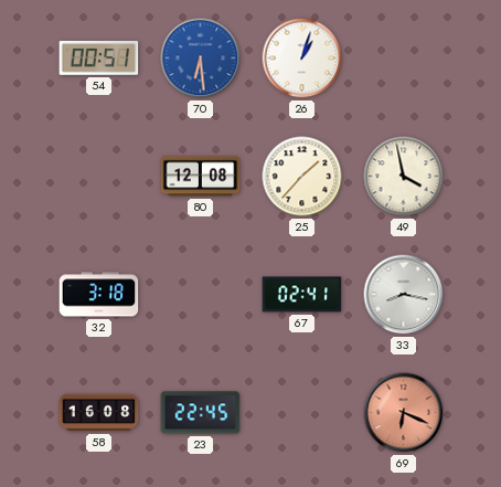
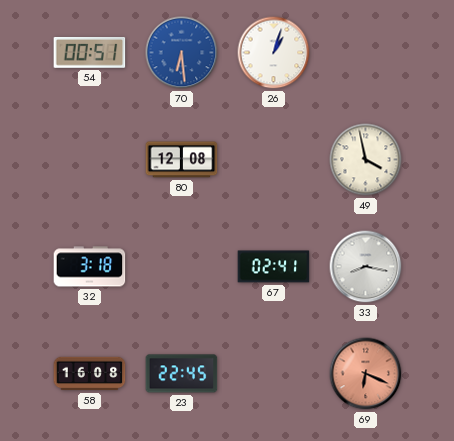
25: 1:37 -> none (302, 177)
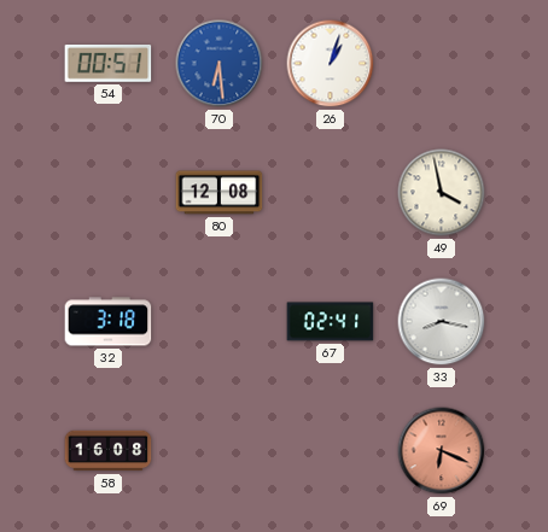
23: 22:45 -> none (182, 374)
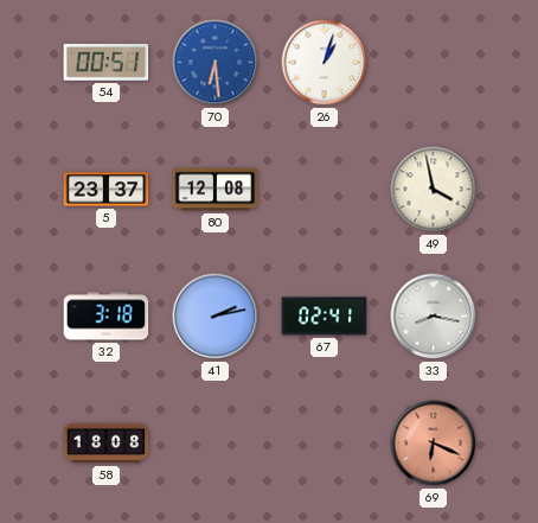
5: none -> 23:37 (107, 190)
41: none -> 2:13 (216, 317)
58: 16:08 -> 18:08 (107, 444)
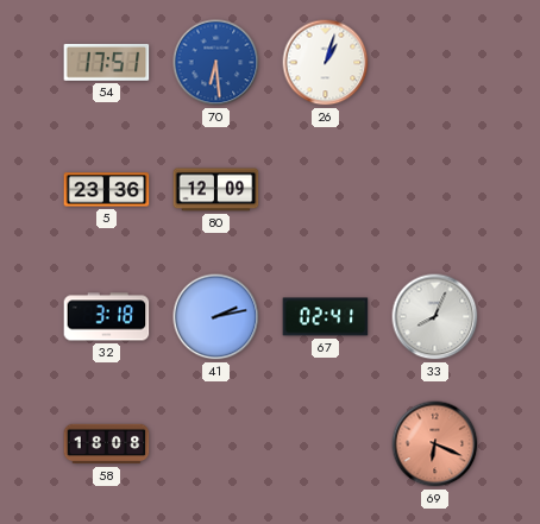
54: 00:51 -> 17:51 (107, 63)
5: 23:37 -> 23:36 (107, 190)
80: 12:08 -> 12:09 (216, 190)
49: 3:58 -> none (434, 190)
33: 8:17 -> 8:04 (435, 317)
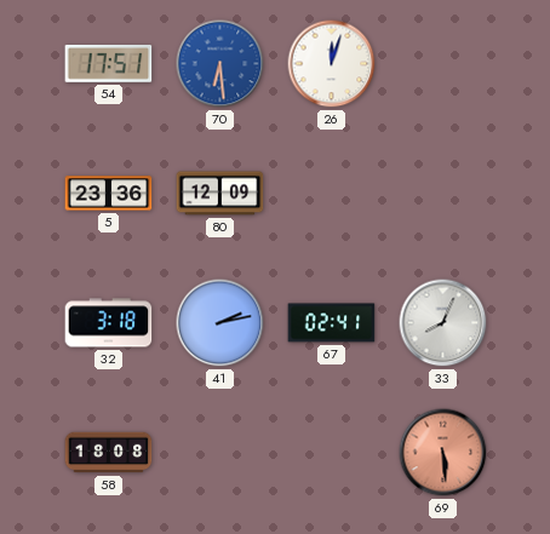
26: 1:03 -> 12:03 (332, 64)
69: 6:19 -> 5:29 (443, 453)
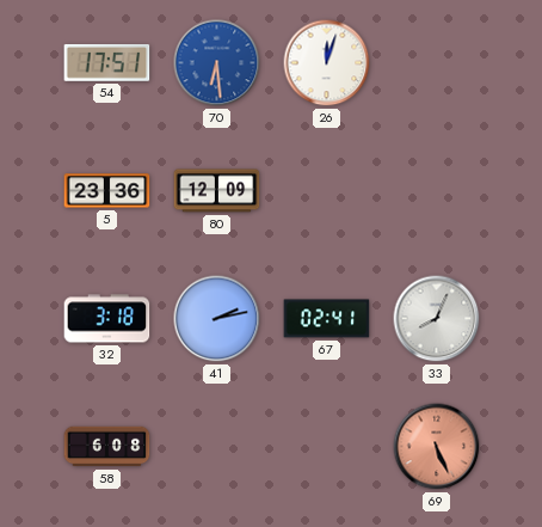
58: 18:08 -> 6:08 (107, 447)
69: 5:29 -> 5:26 (437, 447)
